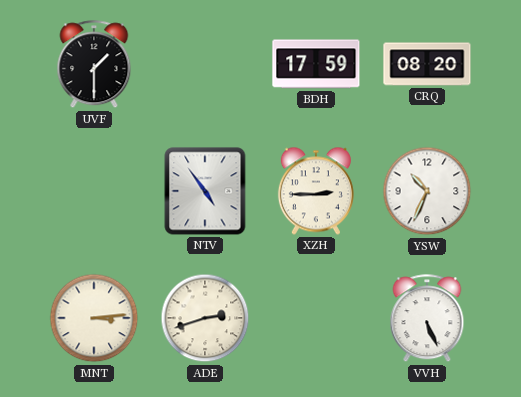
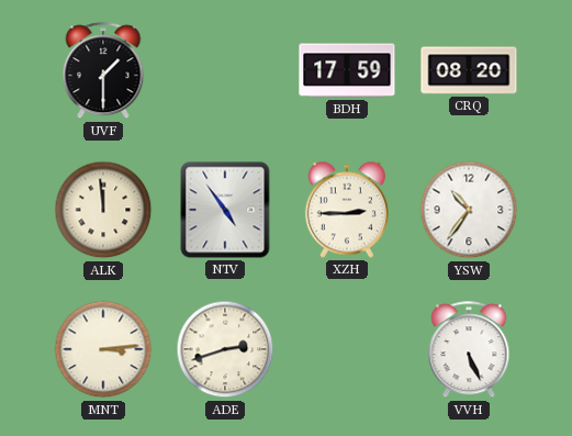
ALK: none -> 11:59 (103, 210)
YSW: 10:34 -> 10:36 (469, 210)
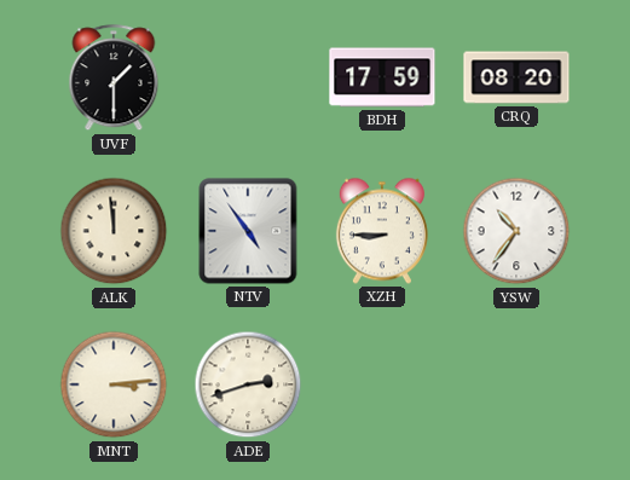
XZH: 2:45 -> 8:45 (382, 231)
VVH: 5:26 -> none (469, 350)
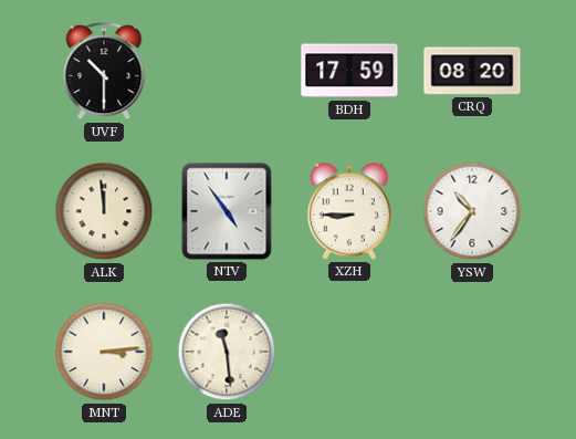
UVF: 1:30 -> 10:30 (104, 72)
ADE: 2:42 -> 11:29 (227, 352)
